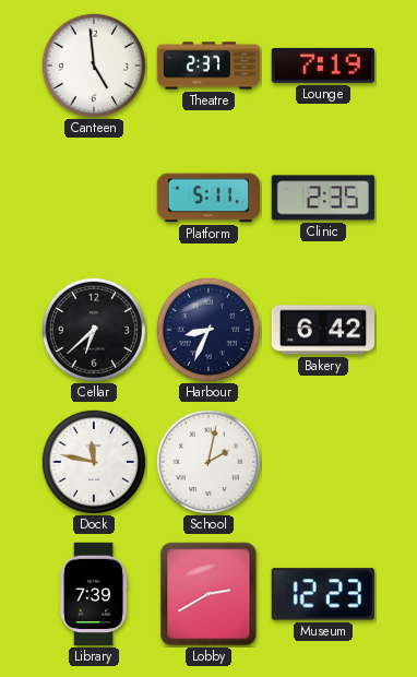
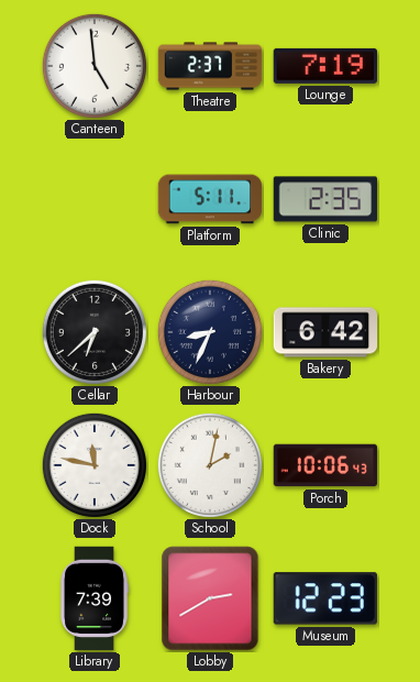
Porch: none -> 10:06 (325, 465)
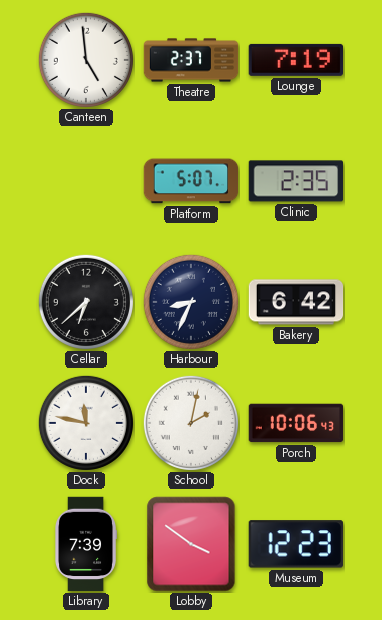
Platform: 5:11 -> 5:07 (191, 181)
Lobby: 2:40 -> 3:51 (191, 544)
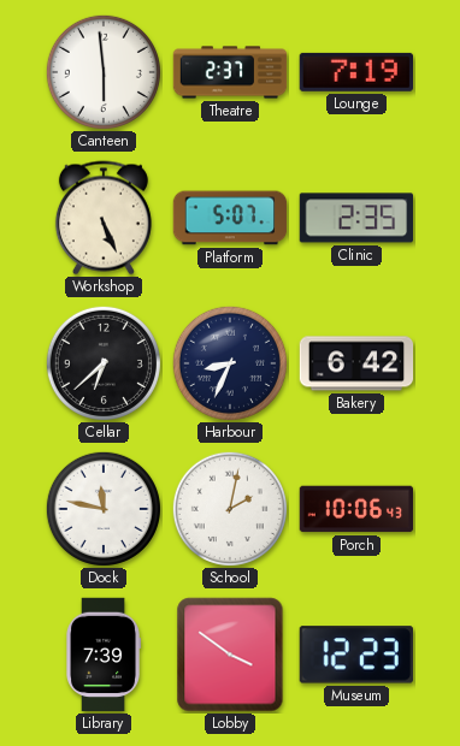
Canteen: 4:59 -> 5:59 (104, 72)
Workshop: none -> 5:26 (104, 218)
